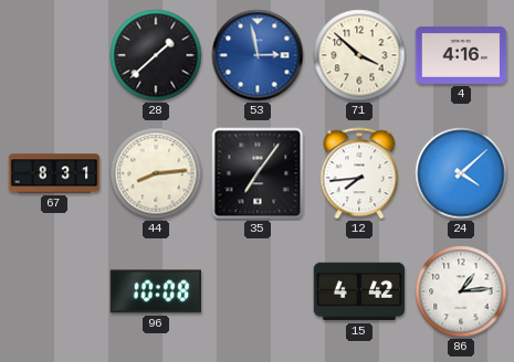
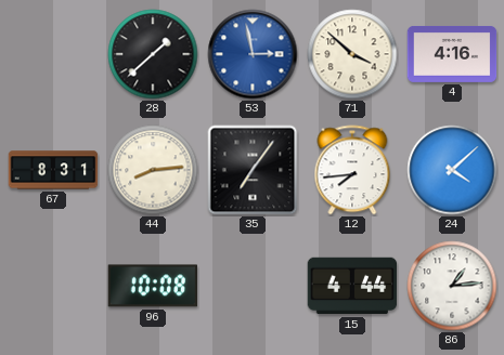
15: 4:42 -> 4:44 (352, 286)
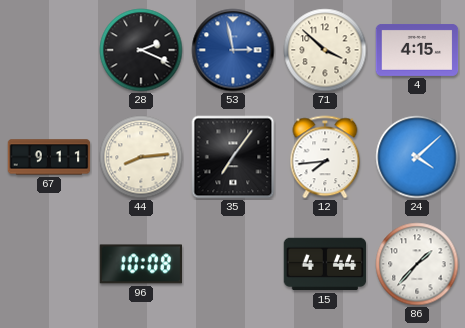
28: 1:38 -> 2:19 (141, 50)
4: 4:16 -> 4:15 (417, 50)
67: 8:31 -> 9:11 (49, 157)
86: 1:14 -> 1:37 (417, 264)
